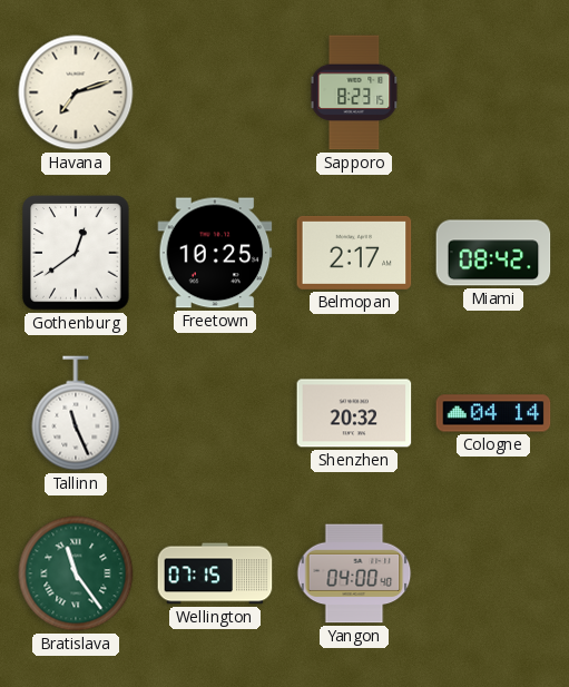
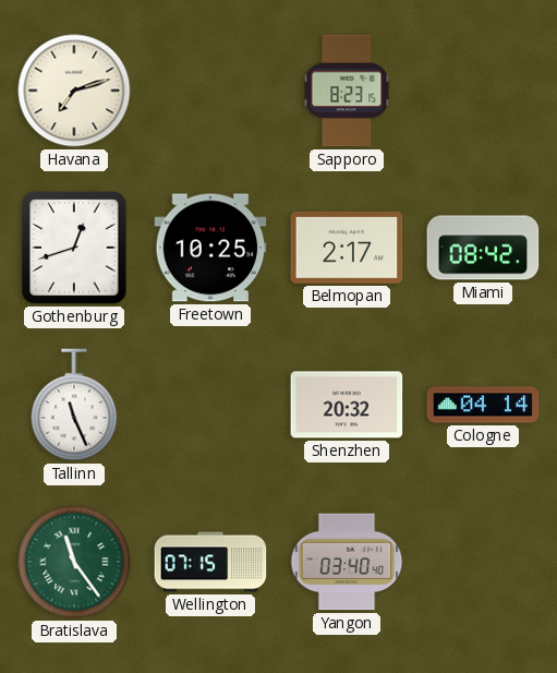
Gothenburg: 12:39 -> 12:42 (74, 248)
Yangon: 04:00 -> 03:40 (347, 562)
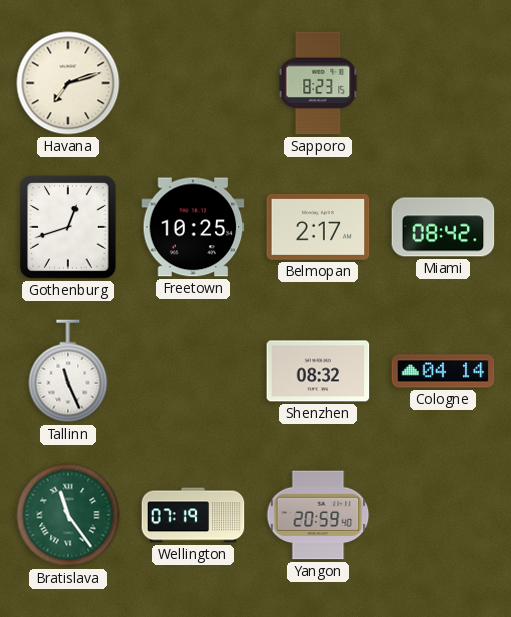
Shenzhen: 20:32 -> 08:32 (318, 371)
Wellington: 07:15 -> 07:19 (193, 515)
Yangon: 03:40 -> 20:59 (318, 515)
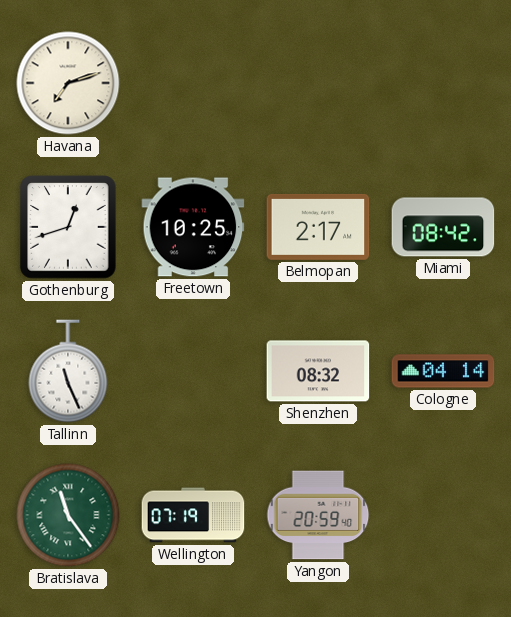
Sapporo: 8:23 -> none (318, 83)
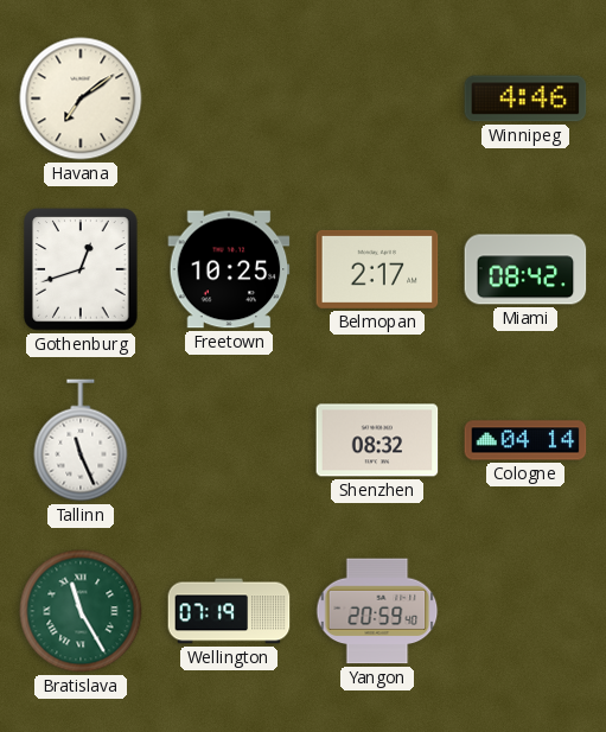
Havana: 7:12 -> 7:09 (81, 98)
Winnipeg: none -> 4:46 (525, 98)
Bratislava: 11:24 -> 11:25 (81, 611)
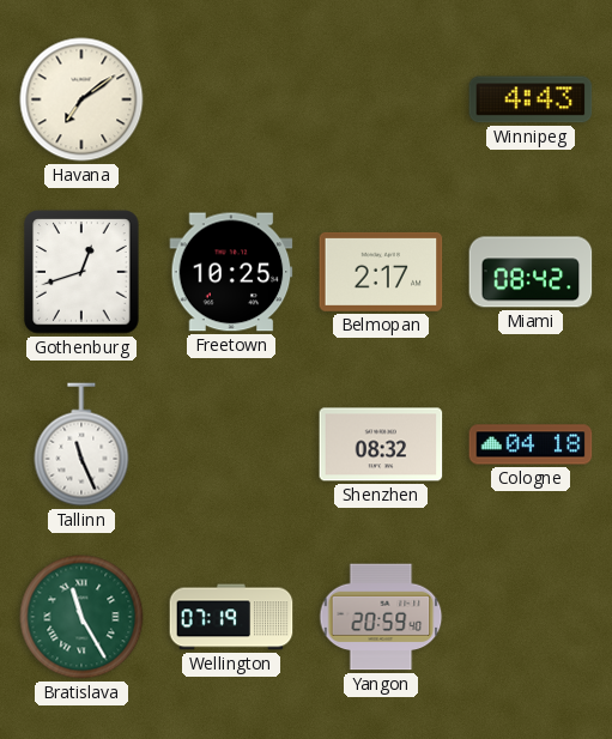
Winnipeg: 4:46 -> 4:43 (531, 99)
Cologne: 04:14 -> 04:18 (531, 444)
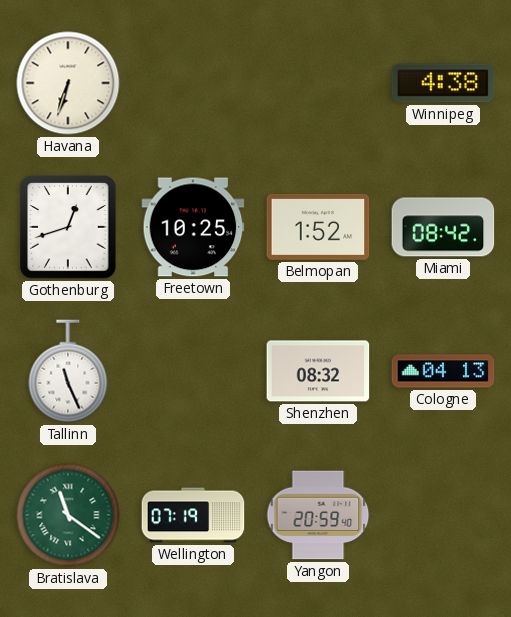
Havana: 7:09 -> 6:33 (68, 83)
Winnipeg: 4:43 -> 4:38 (443, 83)
Belmopan: 2:17 -> 1:52 (318, 227)
Cologne: 04:18 -> 04:13 (443, 371)
Bratislava: 11:25 -> 11:21 (68, 515)
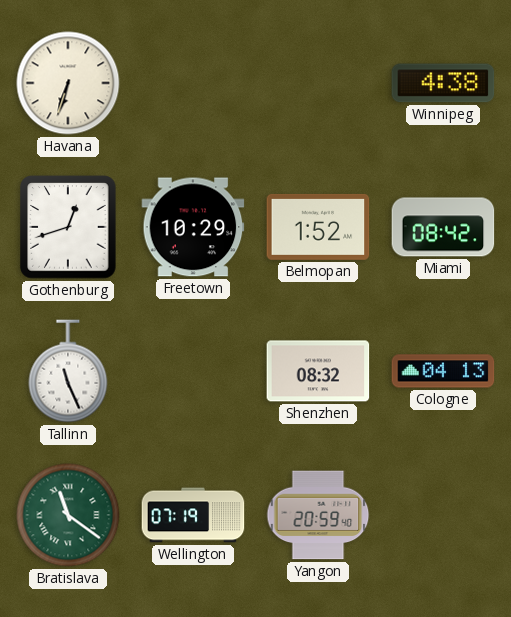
Freetown: 10:25 -> 10:29 (193, 227)
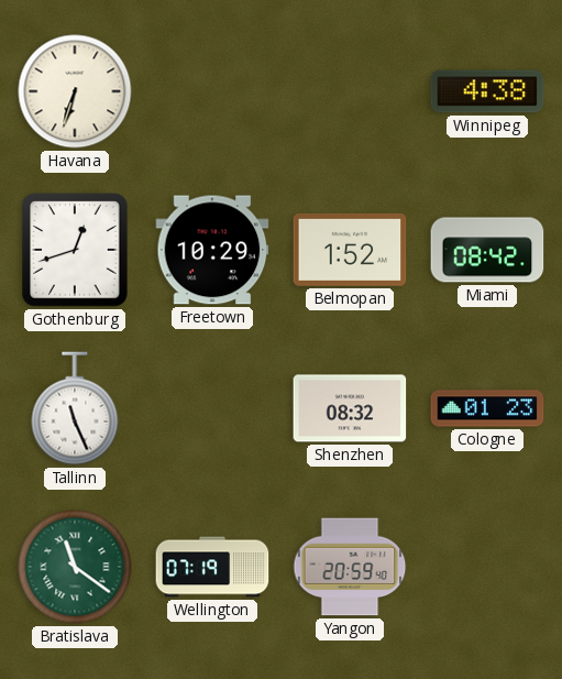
Cologne: 04:13 -> 01:23 (487, 408)
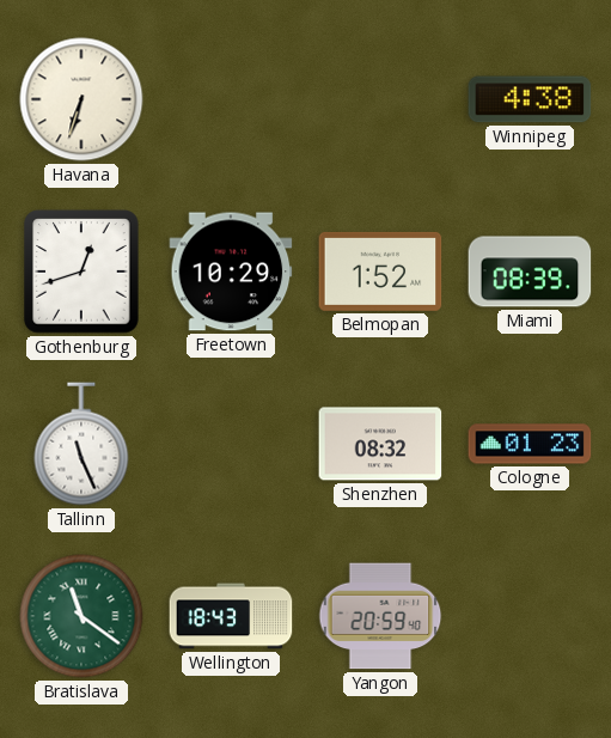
Miami: 08:42 -> 08:39 (530, 272)
Wellington: 07:19 -> 18:43 (231, 616)
